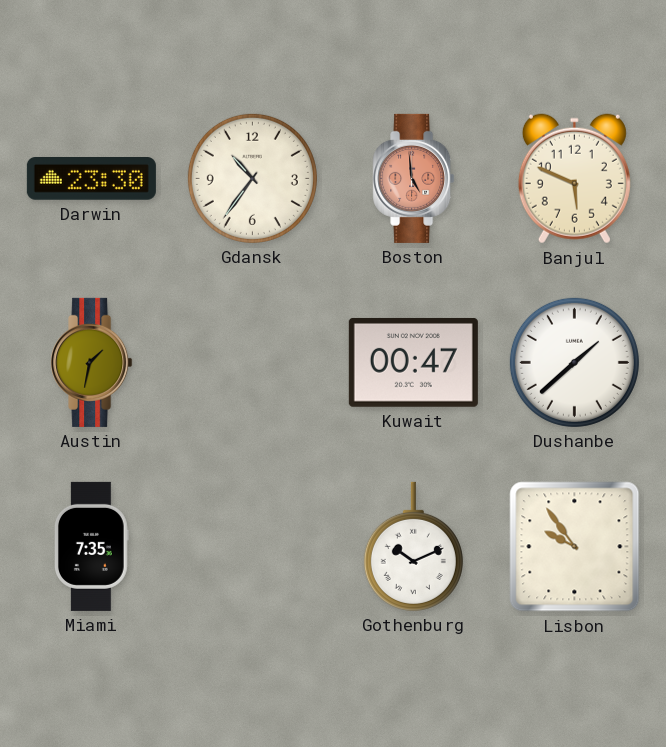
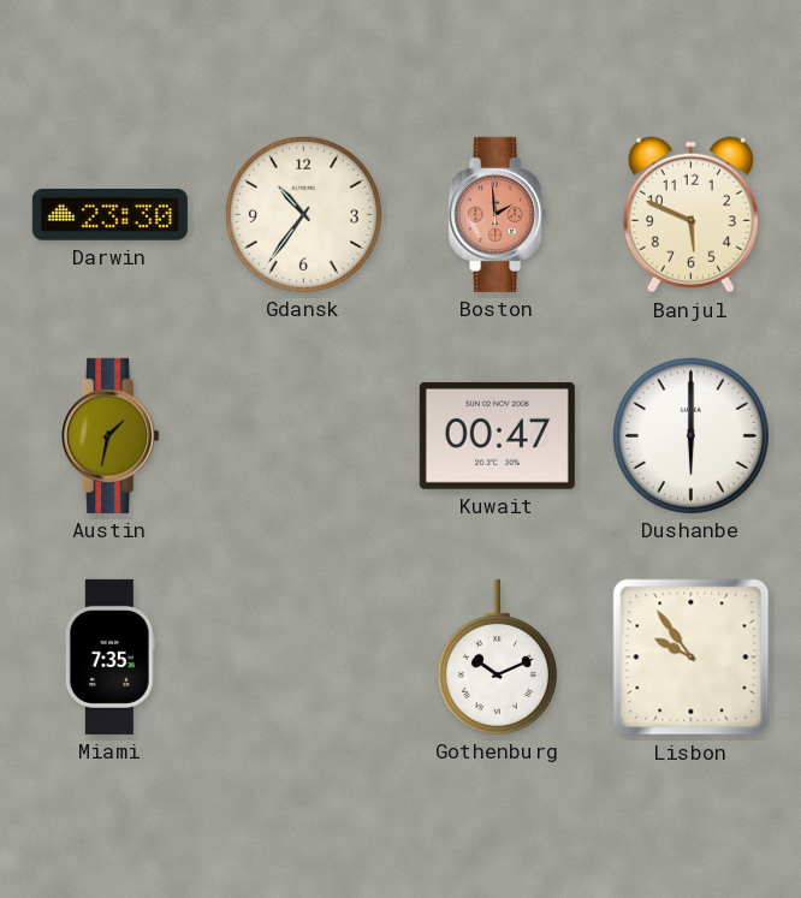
Boston: 4:59 -> 1:59 (498, 214)
Dushanbe: 1:38 -> 6:00 (690, 435)
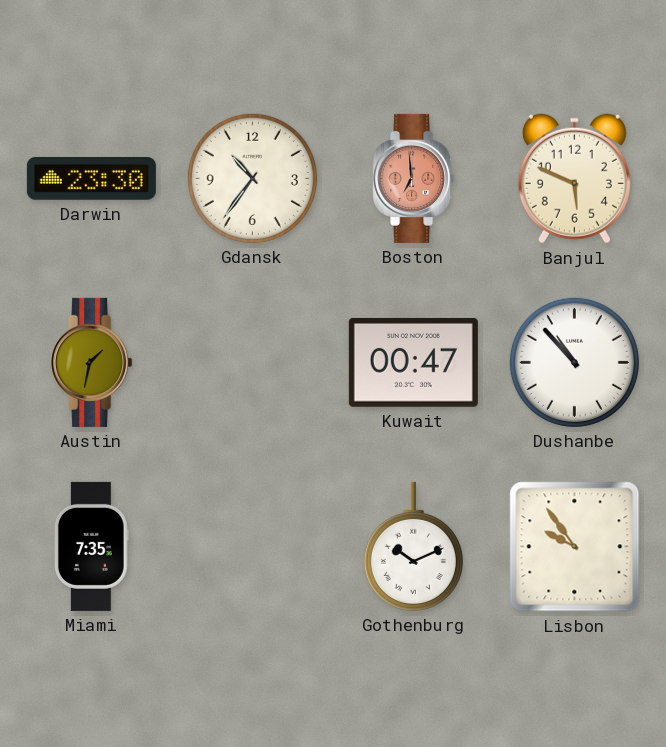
Boston: 1:59 -> 6:59 (414, 178)
Dushanbe: 6:00 -> 10:53 (574, 362)
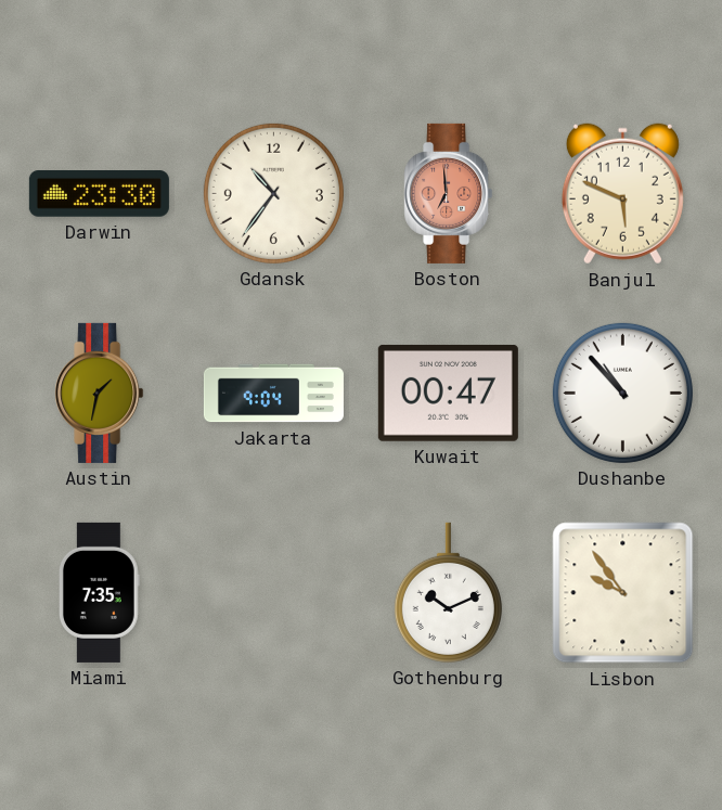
Jakarta: none -> 9:04 (273, 394)
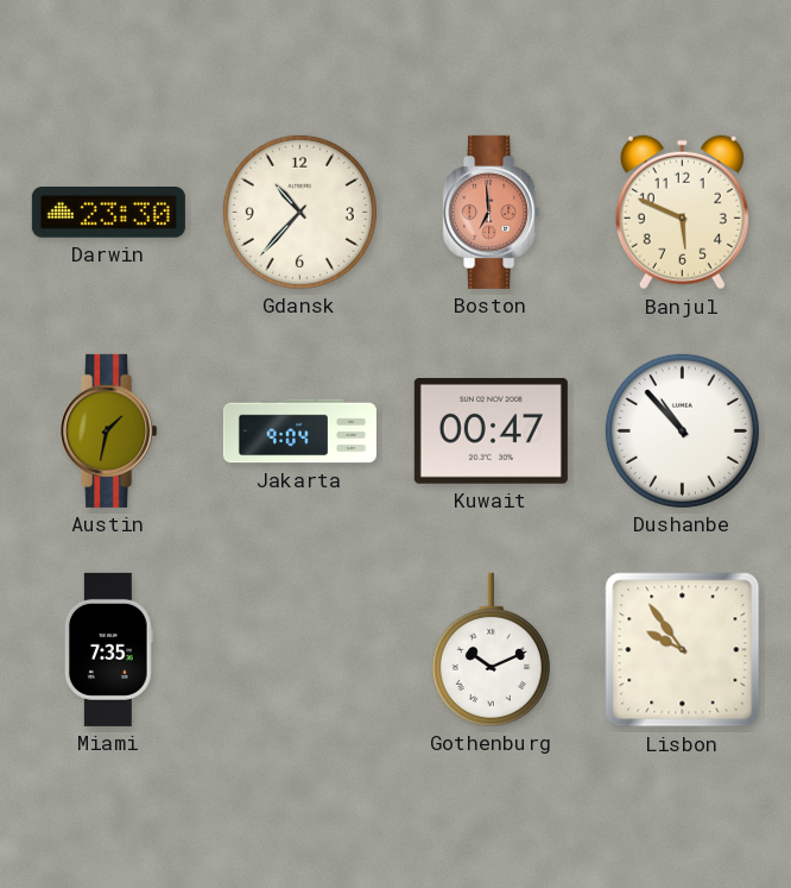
Gdansk: 10:36 -> 10:37 (299, 212)
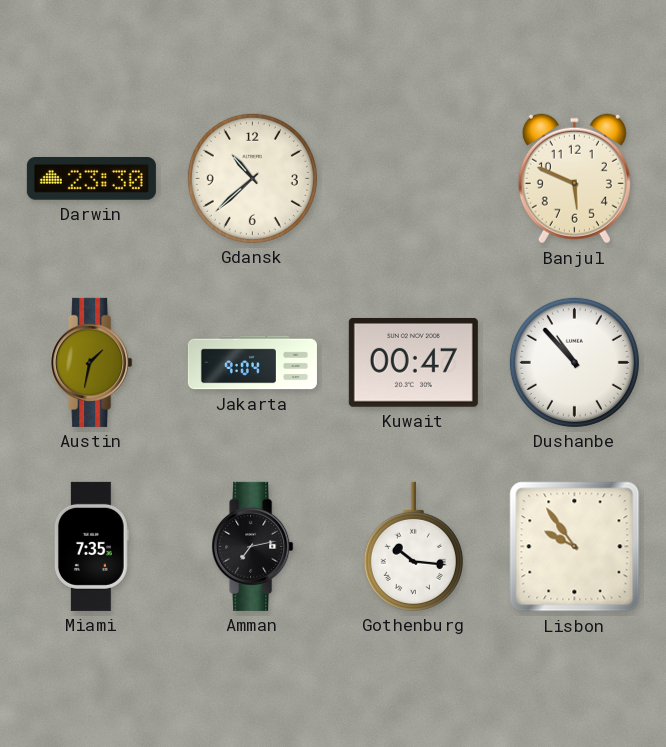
Gdansk: 10:37 -> 10:38 (252, 178)
Boston: 6:59 -> none (492, 212)
Amman: none -> 7:13 (253, 546)
Gothenburg: 10:11 -> 10:16 (413, 546)
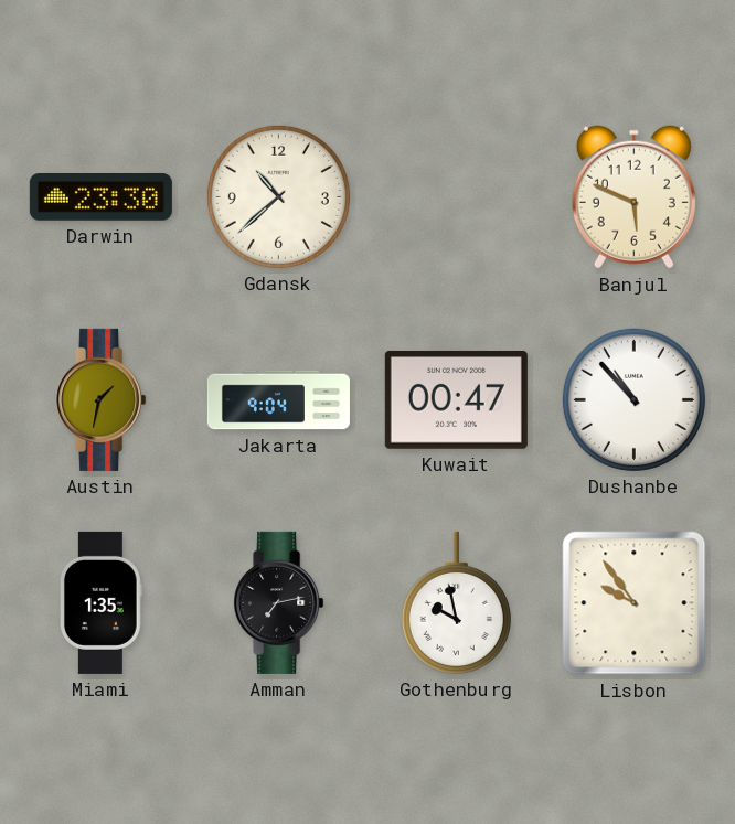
Miami: 7:35 -> 1:35 (100, 602)
Gothenburg: 10:16 -> 9:58 (456, 602)
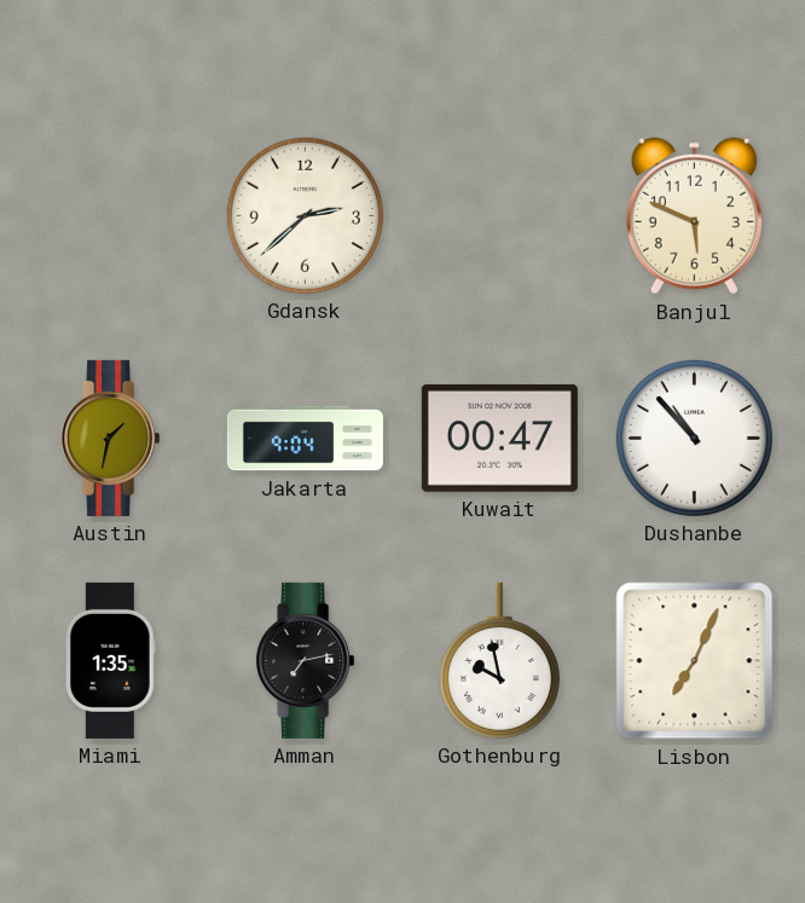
Darwin: 23:30 -> none (100, 197)
Gdansk: 10:38 -> 2:38 (305, 215)
Lisbon: 9:54 -> 7:04 (695, 661)
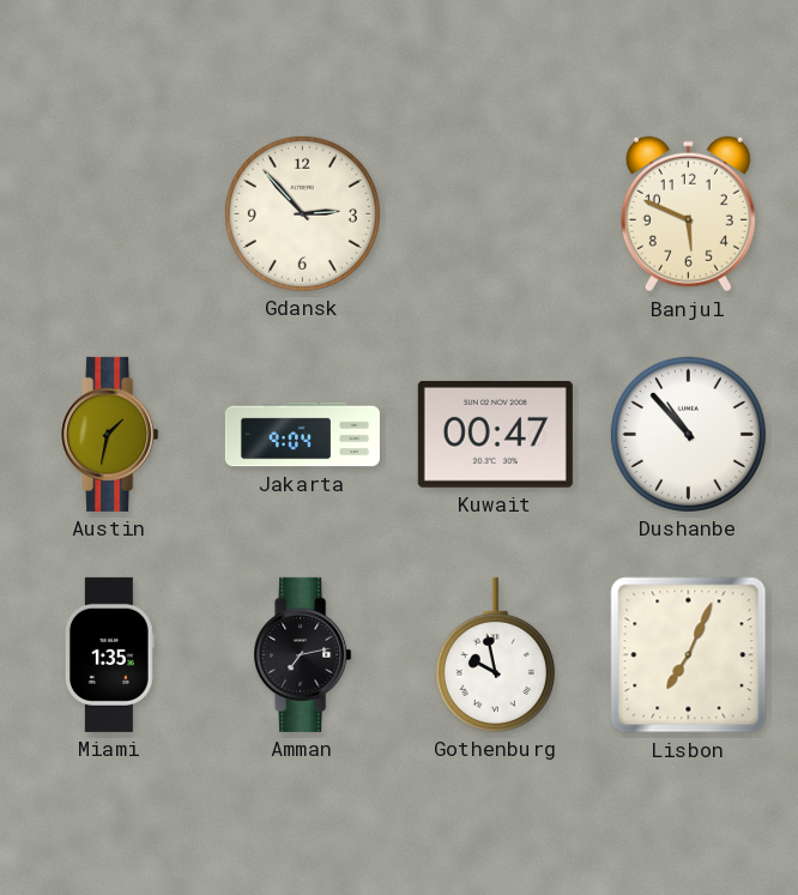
Gdansk: 2:38 -> 2:53 (302, 213)
